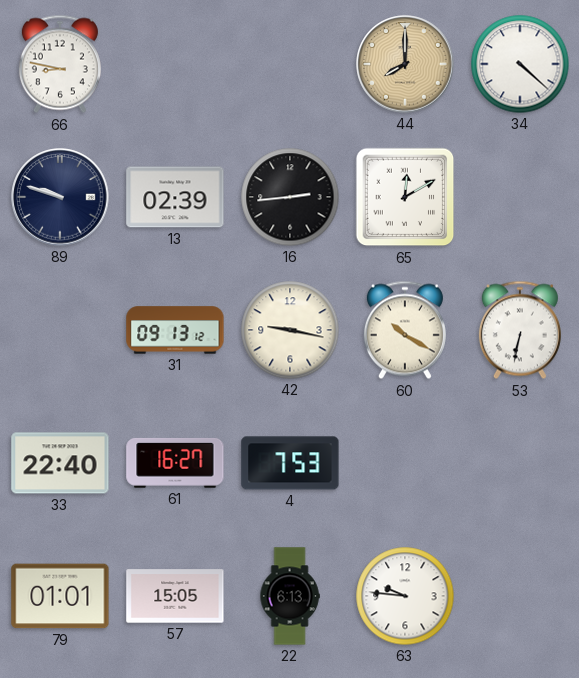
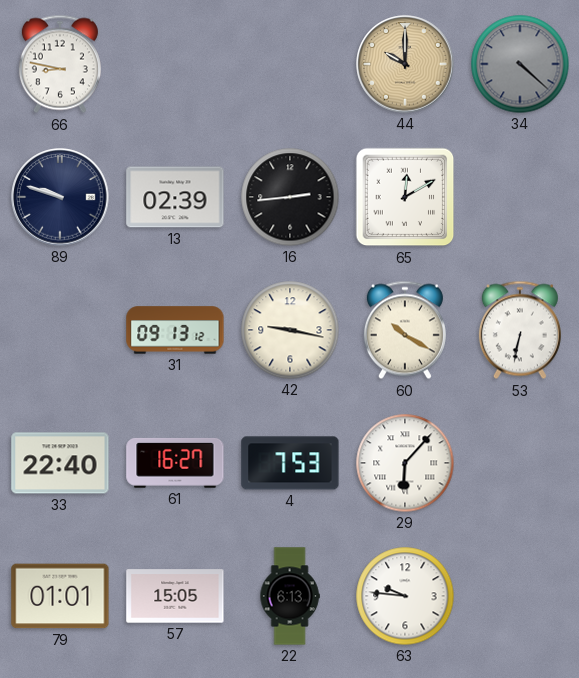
44: 8:00 -> 10:00 (405, 64)
34 dial: white -> grey (520, 64)
29: none -> 6:07 (405, 463)
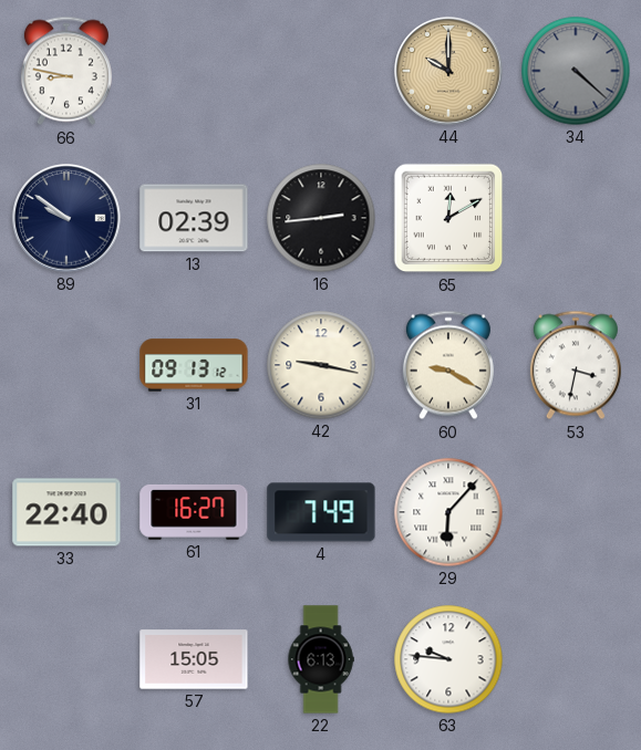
89: 9:48 -> 9:51 (66, 218)
60: 10:20 -> 9:20 (448, 365)
53: 6:32 -> 3:32 (576, 365)
4: 7:53 -> 7:49 (321, 512)
79: 01:01 -> none (60, 596)
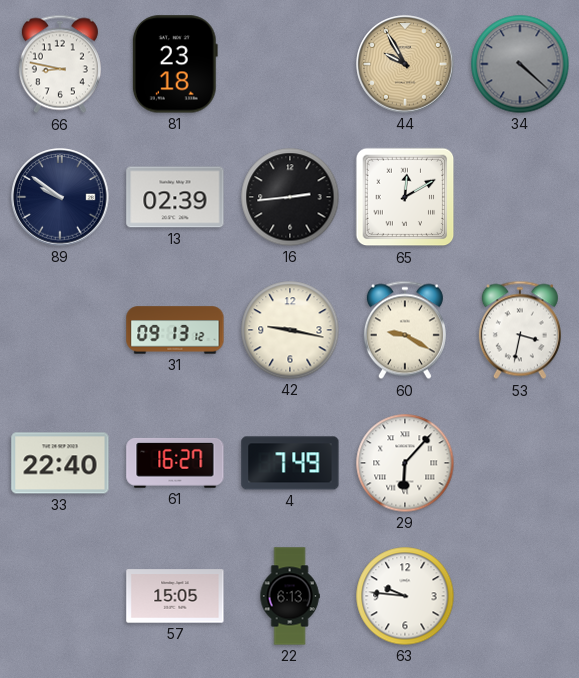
81: none -> 23:18 (175, 64)
44: 10:00 -> 9:55 (405, 64)
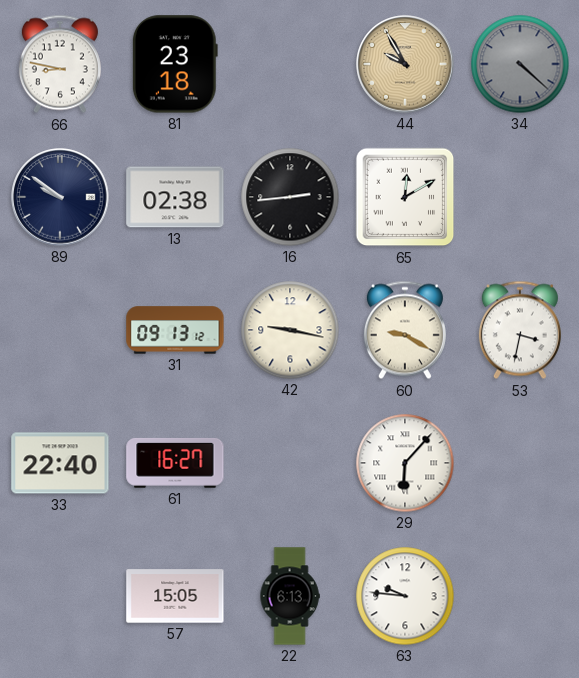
13: 02:39 -> 02:38 (175, 197)
4: 7:49 -> none (290, 463)
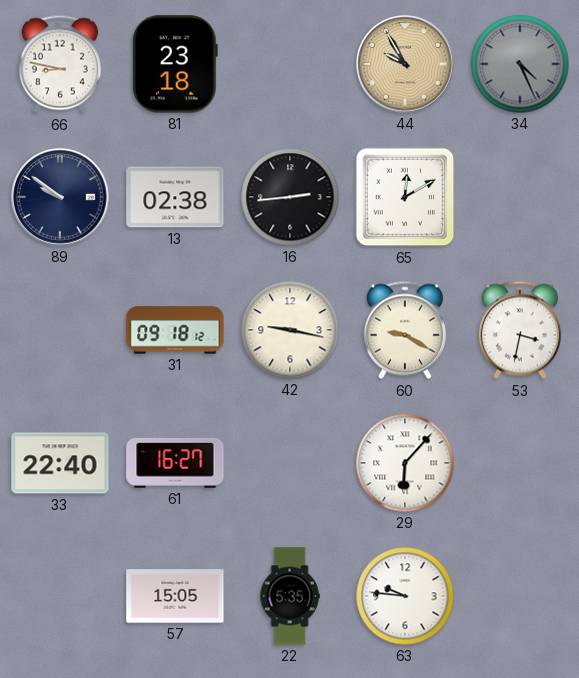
34: 4:22 -> 4:26 (520, 64)
31: 09:13 -> 09:18 (175, 330)
22: 6:13 -> 5:35 (290, 596)
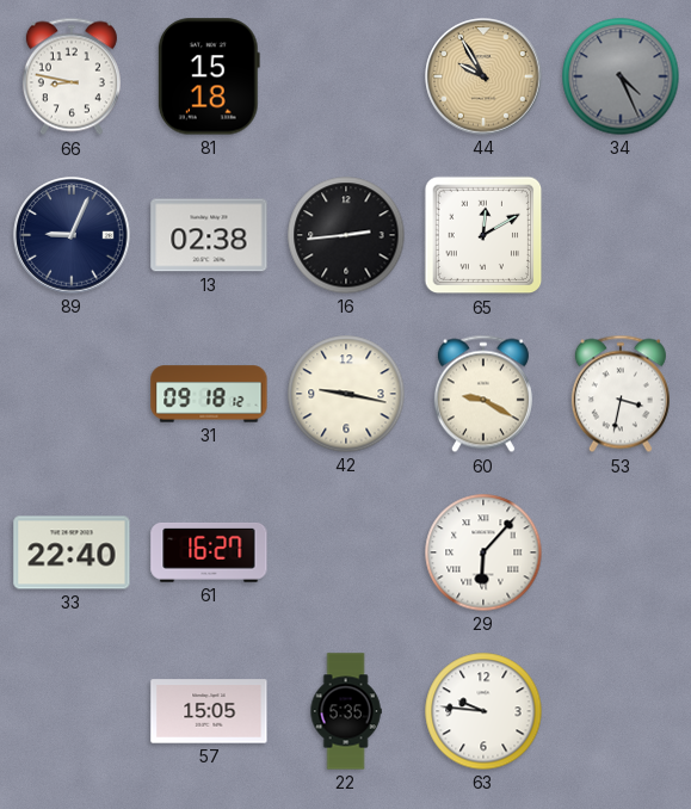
81: 23:18 -> 15:18 (209, 76)
89: 9:51 -> 9:04 (72, 235)
